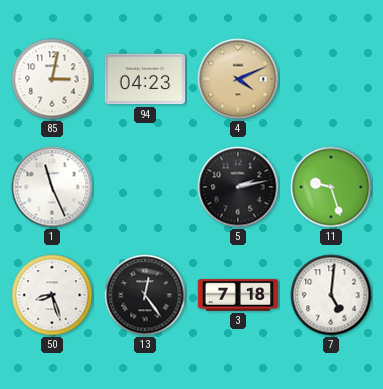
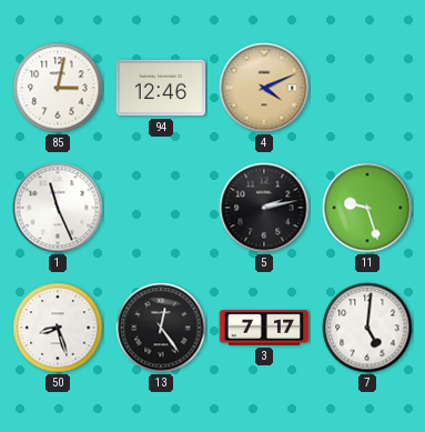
94: 04:23 -> 12:46 (161, 88)
3: 7:18 -> 7:17 (264, 328)
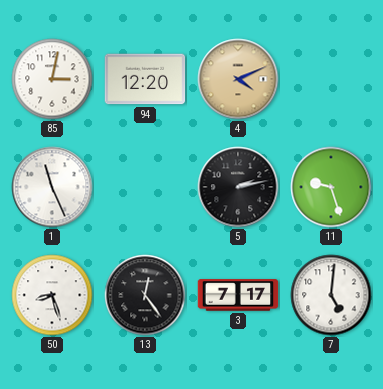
94: 12:46 -> 12:20 (145, 79)
